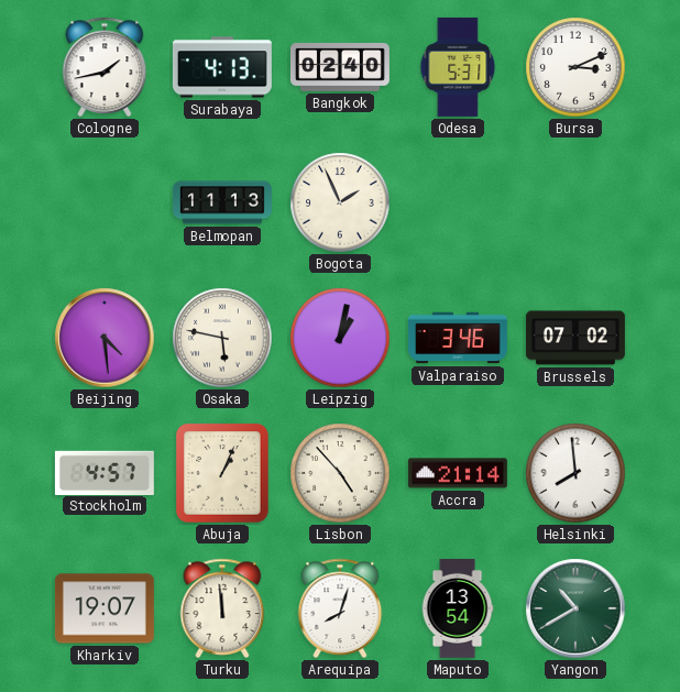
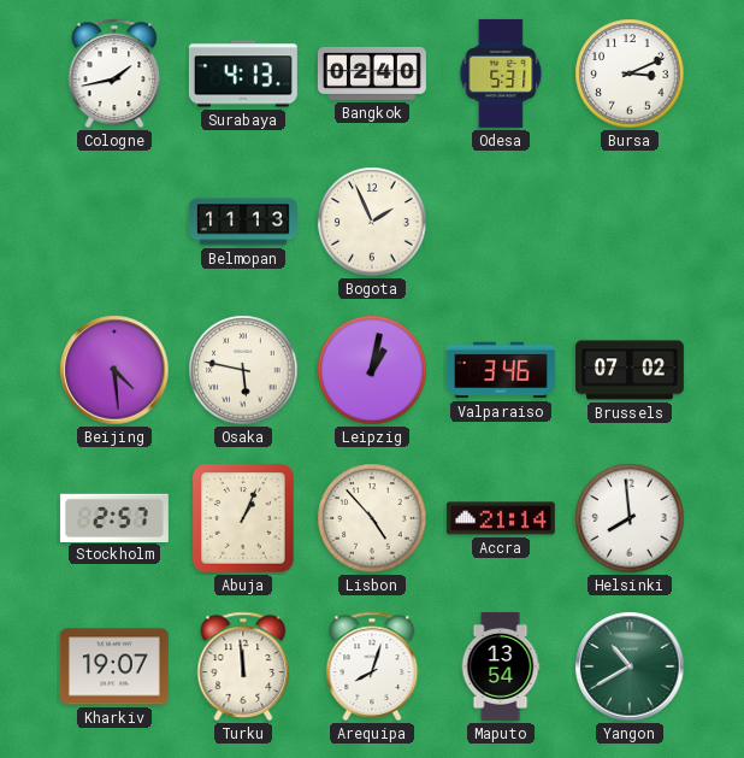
Stockholm: 4:57 -> 2:57 (114, 517)
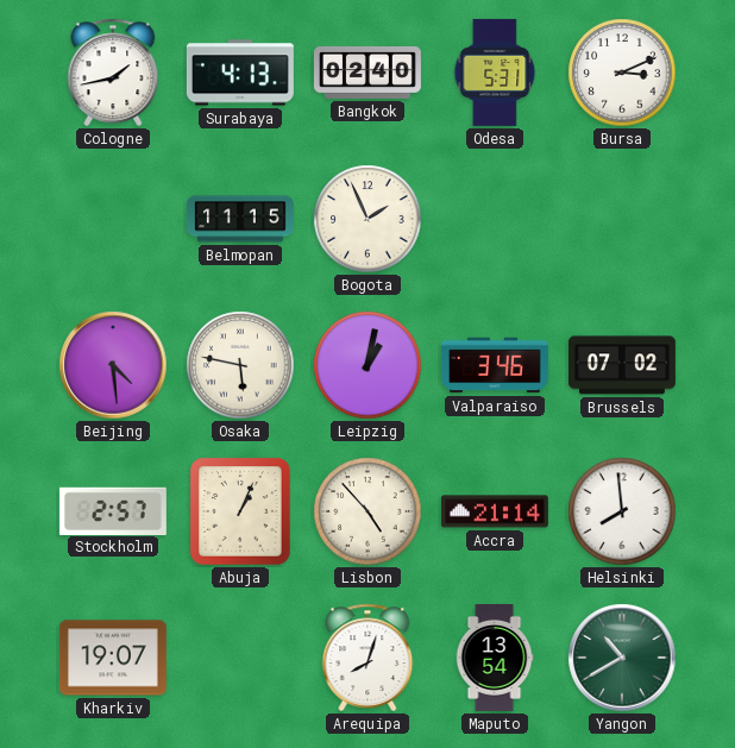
Belmopan: 11:13 -> 11:15 (240, 219)
Turku: 11:59 -> none (243, 666)
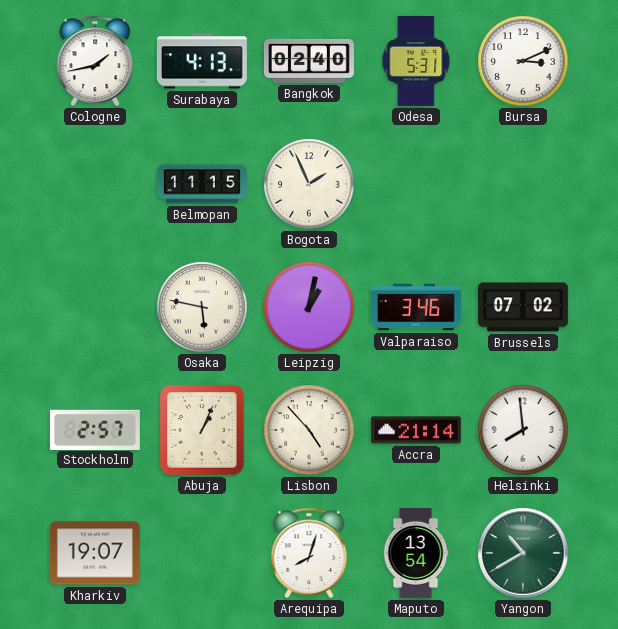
Beijing: 4:29 -> none (113, 365)
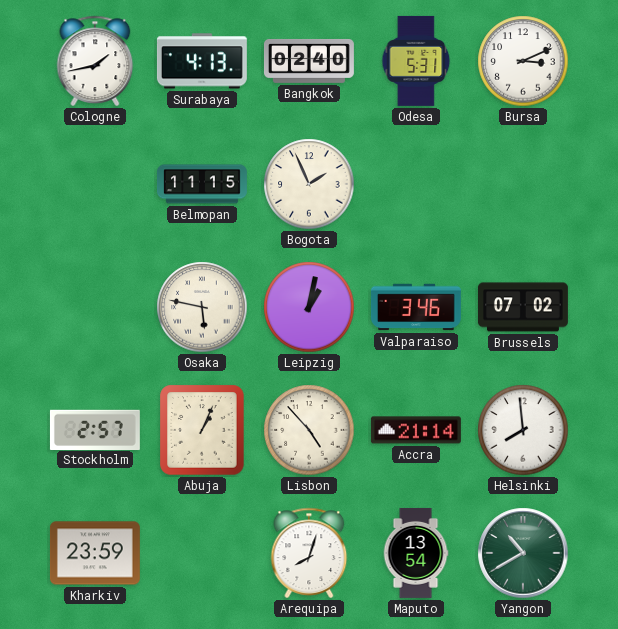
Kharkiv: 19:07 -> 23:59 (95, 553)
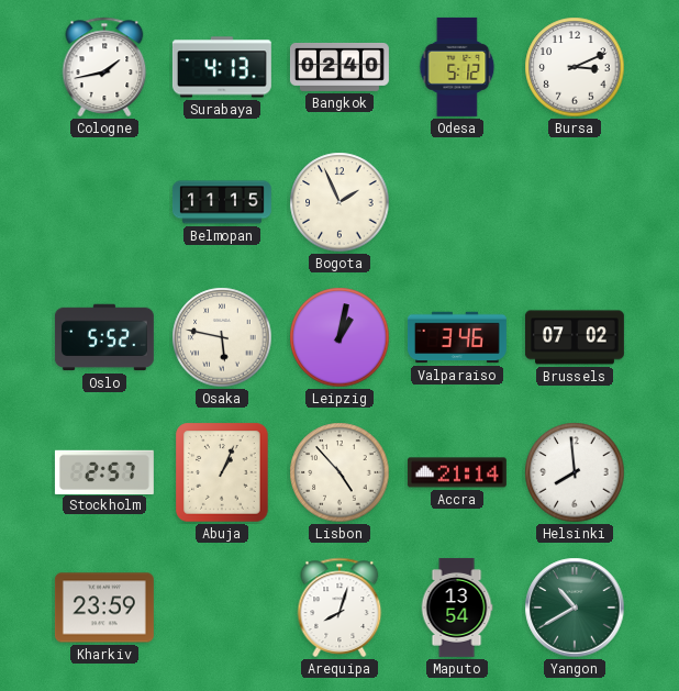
Odesa: 5:31 -> 5:12 (457, 67)
Oslo: none -> 5:52 (104, 337)
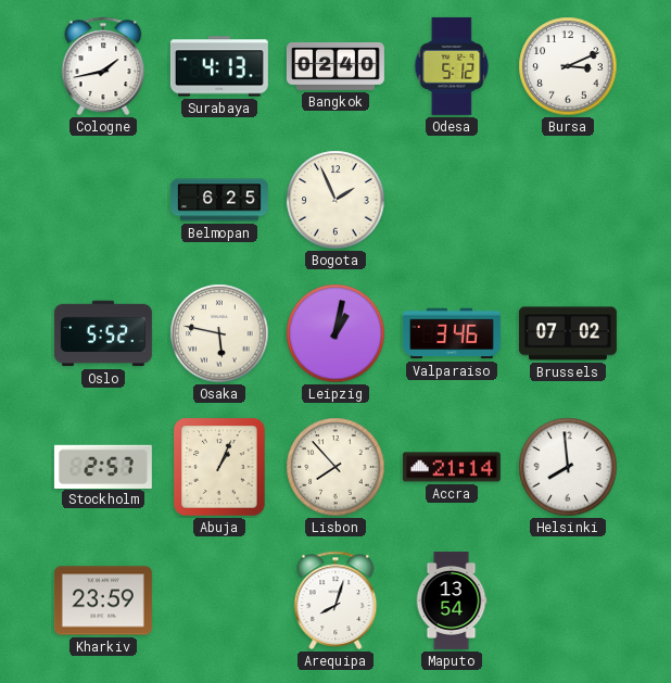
Belmopan: 11:15 -> 6:25 (219, 200)
Lisbon: 4:53 -> 7:53 (335, 467)
Yangon: 10:40 -> none (575, 608)
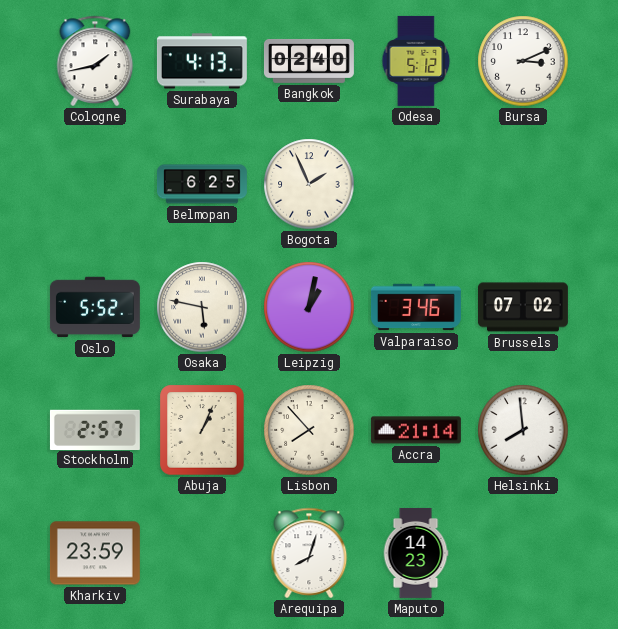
Maputo: 13:54 -> 14:23 (416, 553)
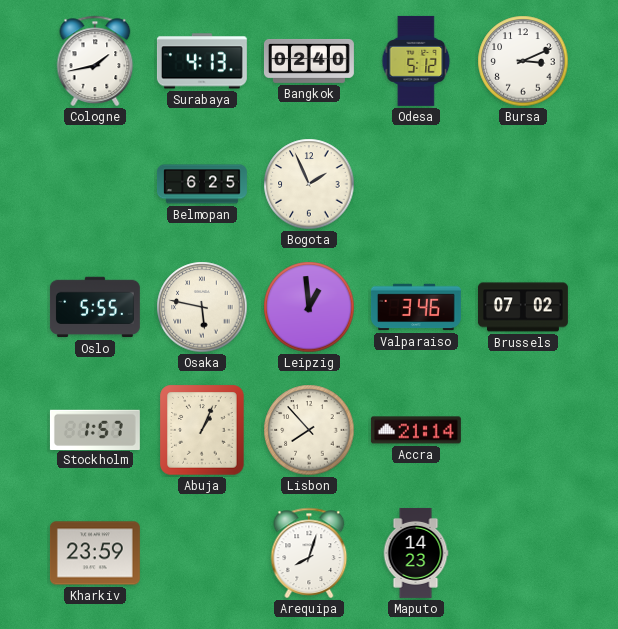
Oslo: 5:52 -> 5:55 (95, 307)
Leipzig: 1:02 -> 12:59 (309, 307)
Stockholm: 2:57 -> 1:57 (95, 429)
Helsinki: 7:59 -> none (523, 430)
